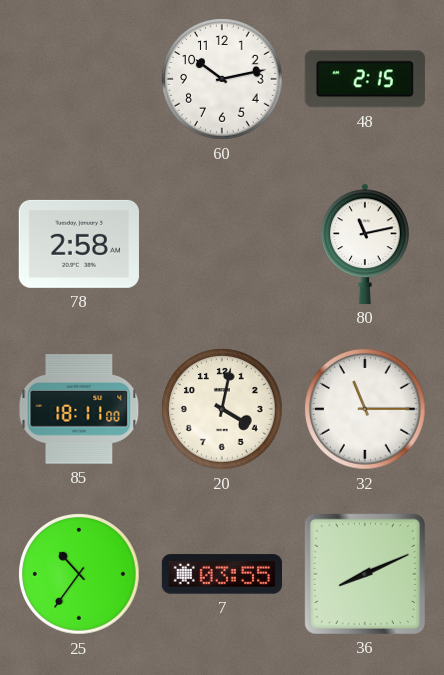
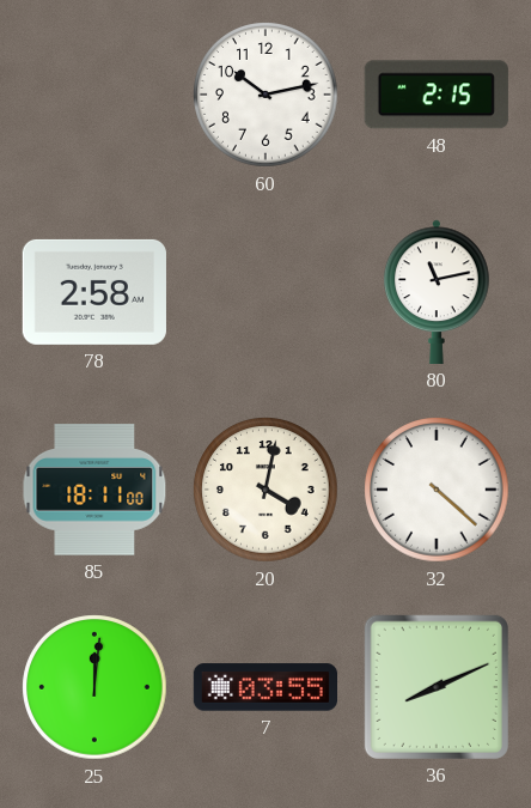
32: 11:15 -> 4:22 (437, 490)
25: 10:36 -> 12:01 (94, 687)
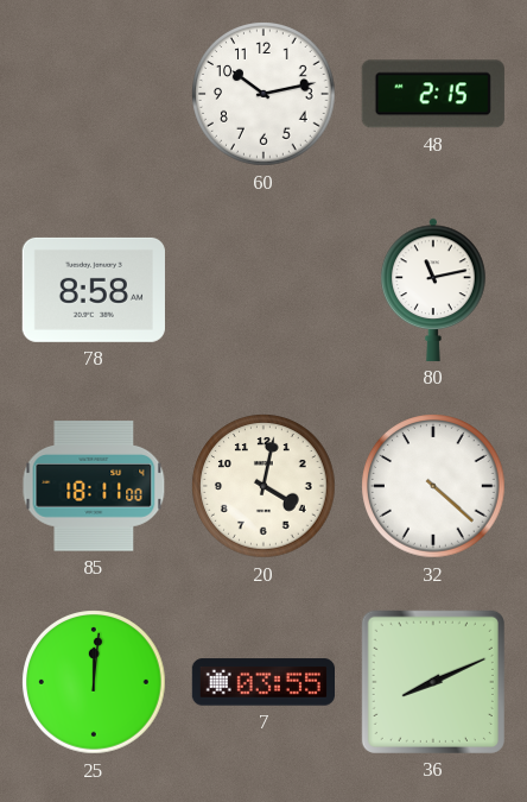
78: 2:58 -> 8:58 (94, 290)
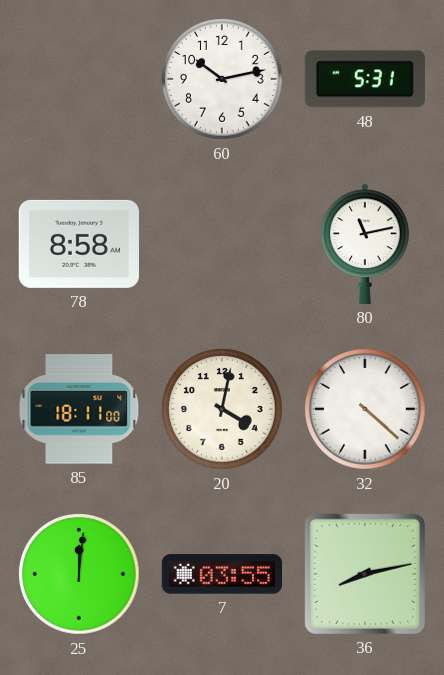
48: 2:15 -> 5:31 (365, 79)
36: 8:11 -> 8:13 (365, 574)
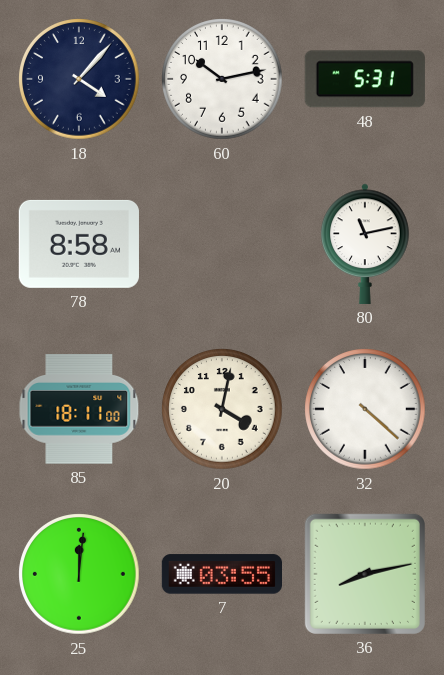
18: none -> 4:07 (79, 79)
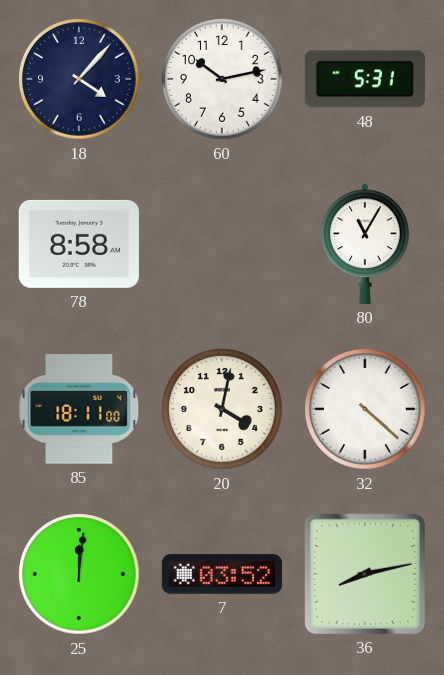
80: 11:13 -> 11:05 (365, 244)
7: 03:55 -> 03:52 (221, 574)
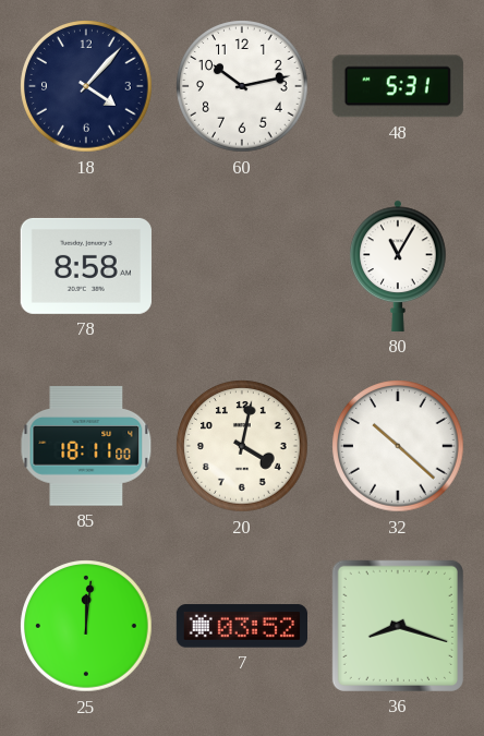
32: 4:22 -> 10:22 (398, 446)
36: 8:13 -> 8:18 (398, 626)
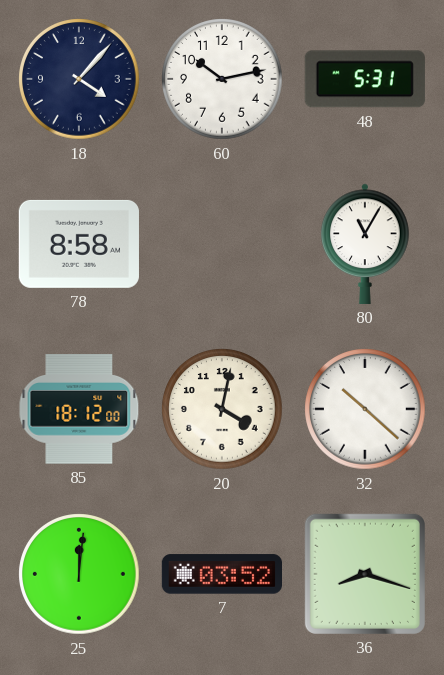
85: 18:11 -> 18:12 (79, 409)
